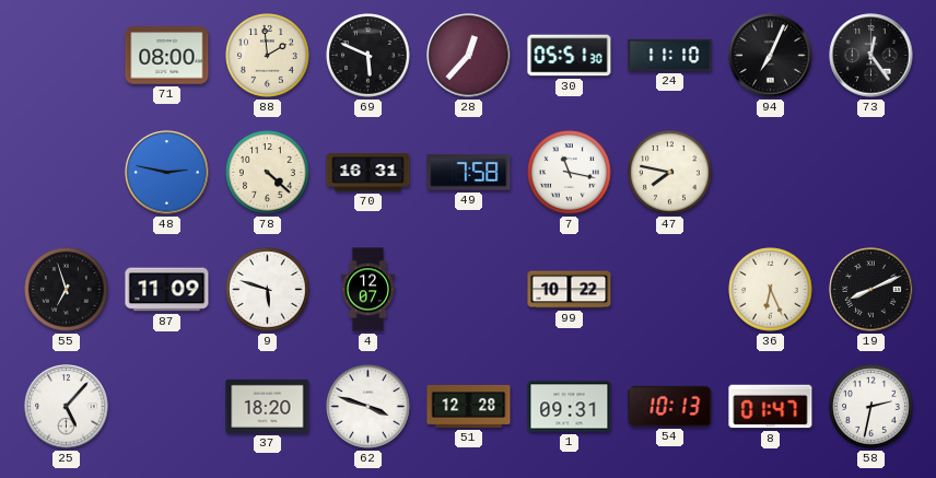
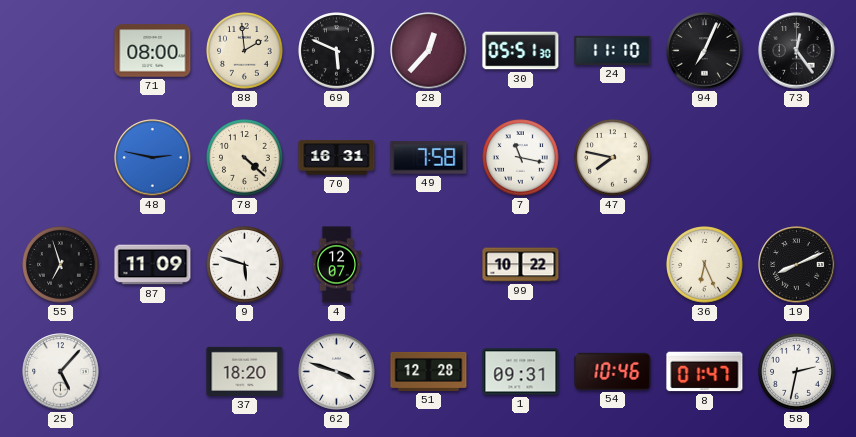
54: 10:13 -> 10:46 (613, 371)
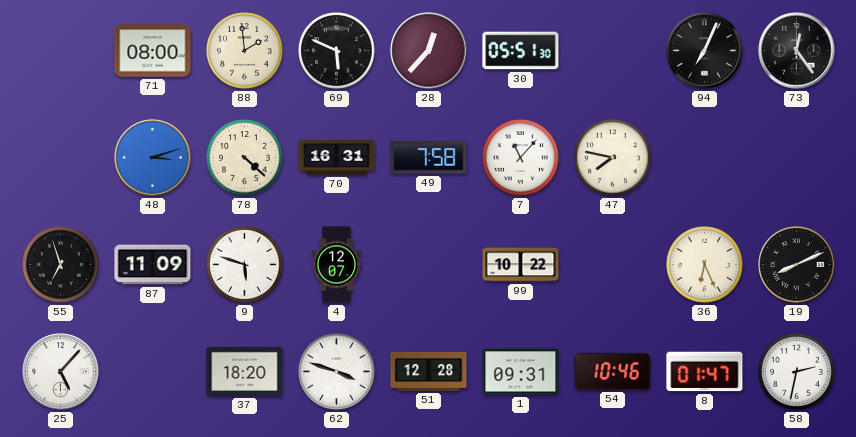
24: 11:10 -> none (613, 50)
48: 2:47 -> 3:12 (153, 158)
7: 11:17 -> 11:07 (521, 158)
